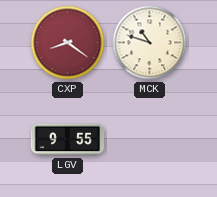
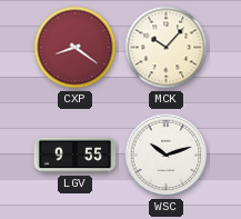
MCK: 10:48 -> 10:07 (167, 48)
WSC: none -> 10:12 (167, 156)
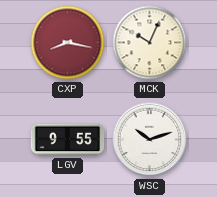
CXP: 8:21 -> 8:17 (68, 43)
MCK: 10:07 -> 10:04 (150, 43)
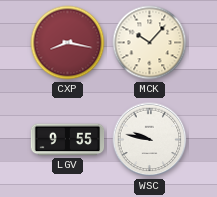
MCK: 10:04 -> 10:07 (150, 43)
WSC: 10:12 -> 9:47 (150, 140)
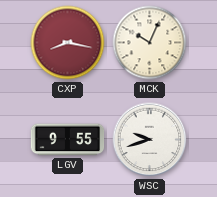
MCK: 10:07 -> 10:04 (150, 43)
WSC: 9:47 -> 9:42 (150, 140)
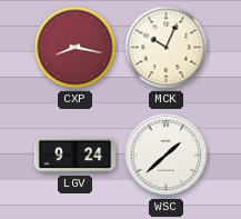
LGV: 9:55 -> 9:24 (76, 156)
WSC: 9:42 -> 1:38 (167, 156)
